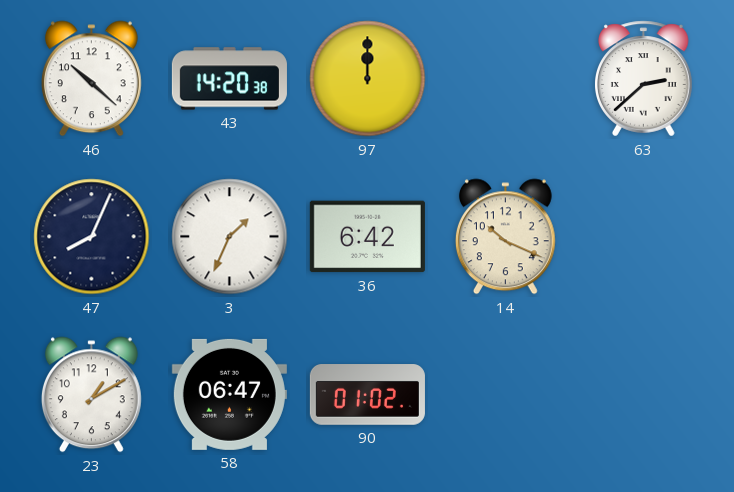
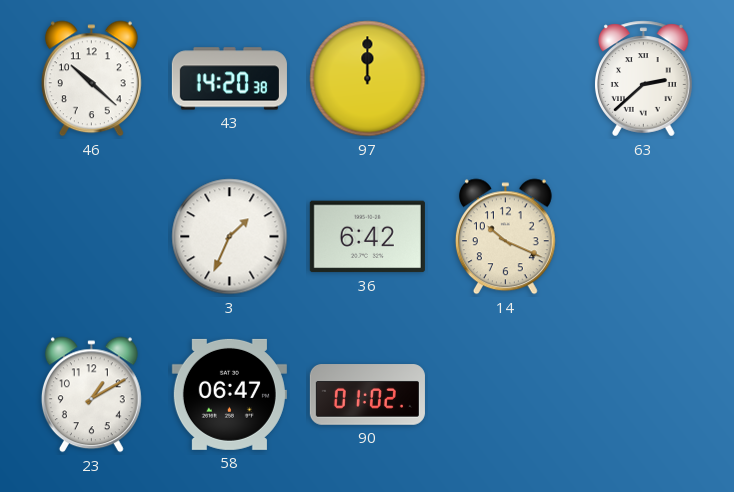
47: 8:04 -> none (92, 237)
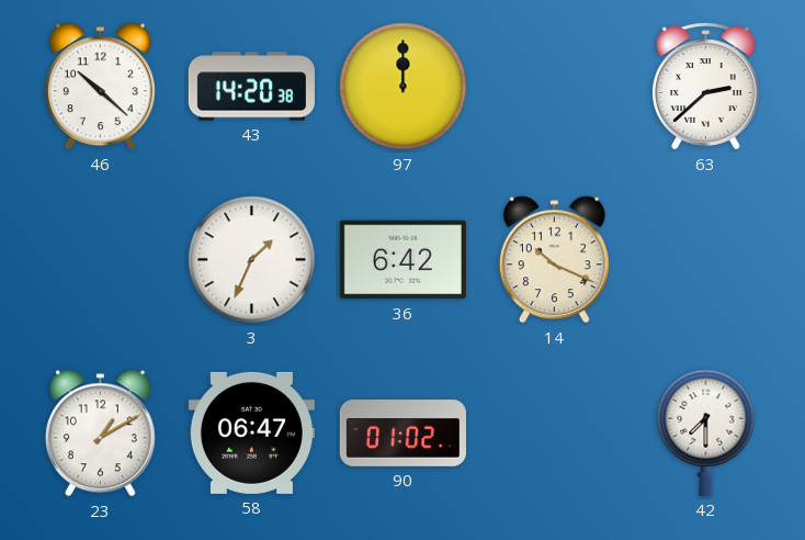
42: none -> 7:30 (706, 432)
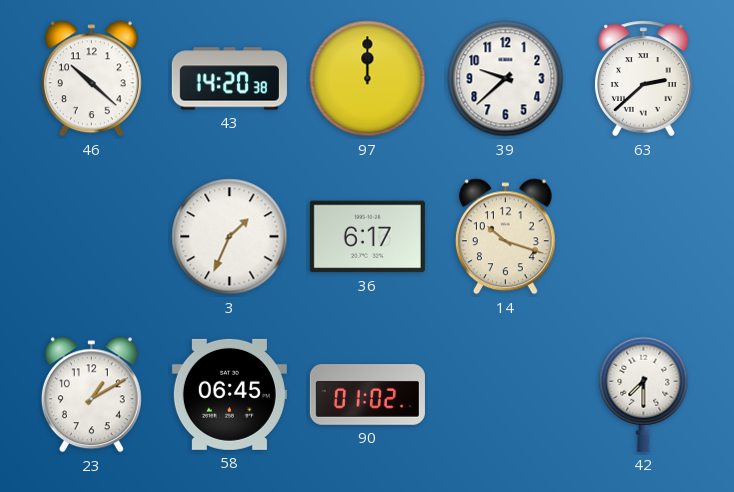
39: none -> 9:38 (506, 79)
36: 6:42 -> 6:17 (367, 237)
14: 10:19 -> 10:18 (505, 237)
58: 06:47 -> 06:45 (229, 394)
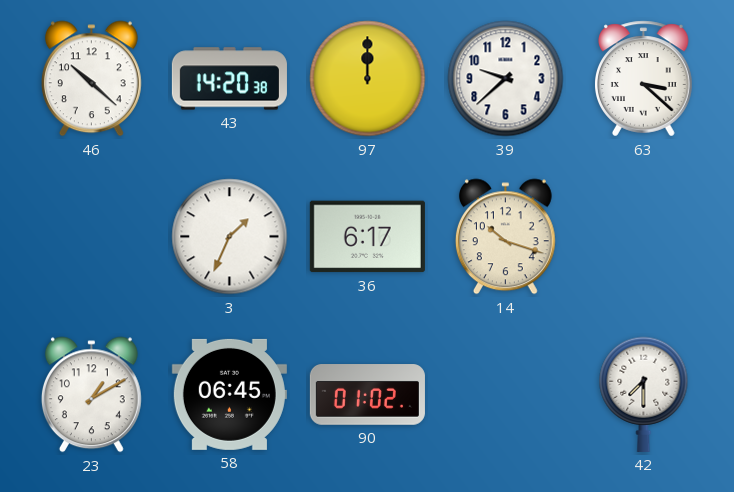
63: 2:38 -> 3:22 (644, 79)
